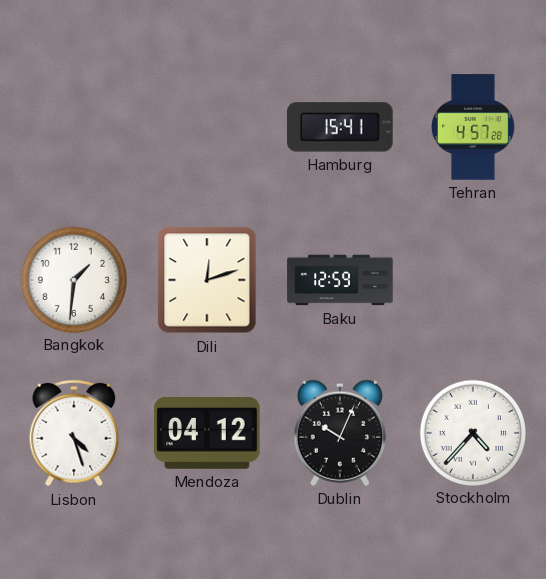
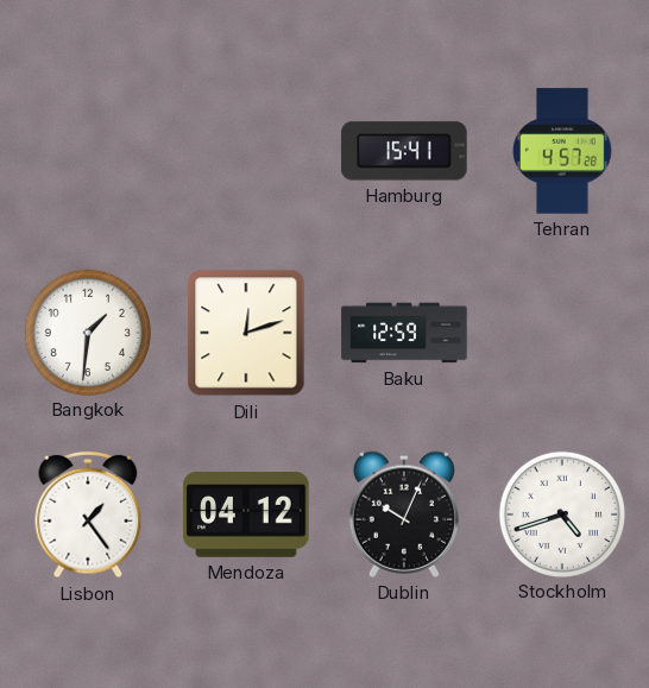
Lisbon: 4:27 -> 1:24 (88, 515)
Stockholm: 4:37 -> 4:42 (561, 513)
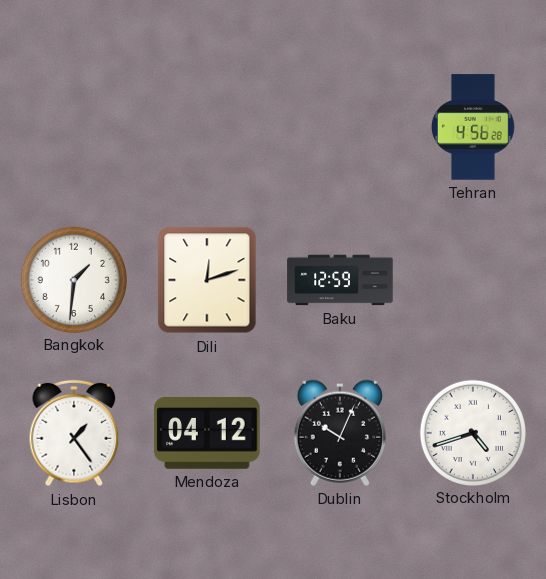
Hamburg: 15:41 -> none (404, 151)
Tehran: 4:57 -> 4:56 (474, 127)
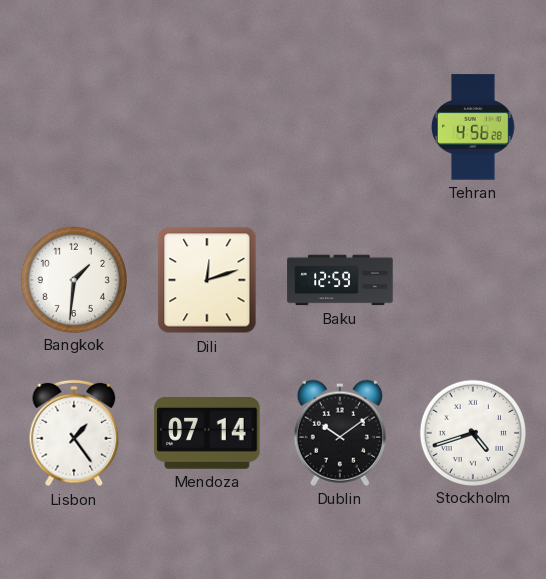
Mendoza: 04:12 -> 07:14 (207, 433)
Dublin: 10:04 -> 10:09 (340, 433)
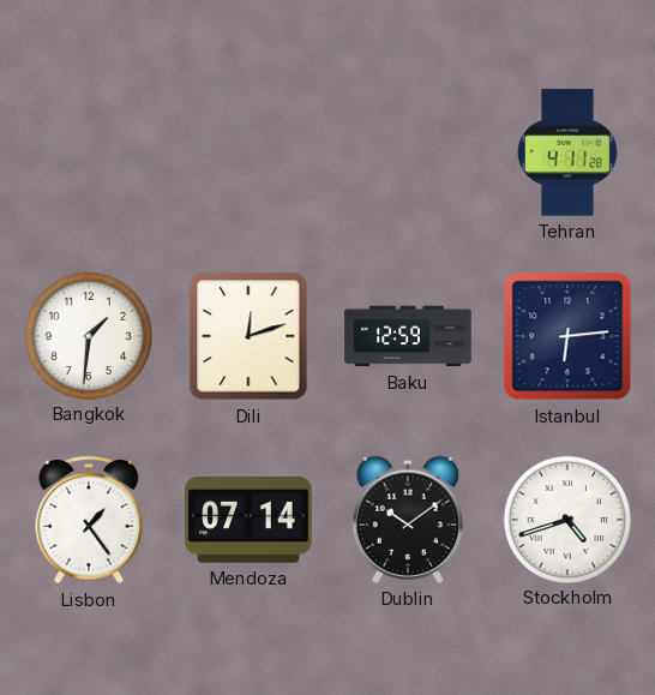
Tehran: 4:56 -> 4:11 (569, 152)
Istanbul: none -> 6:14 (567, 336)
